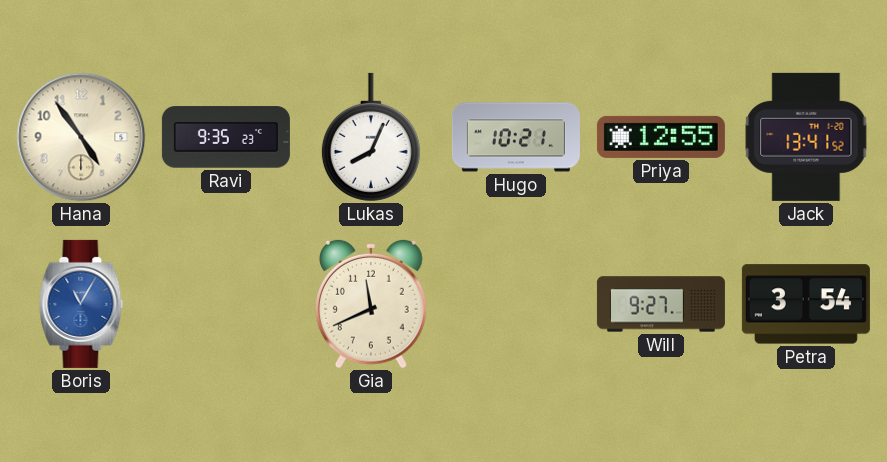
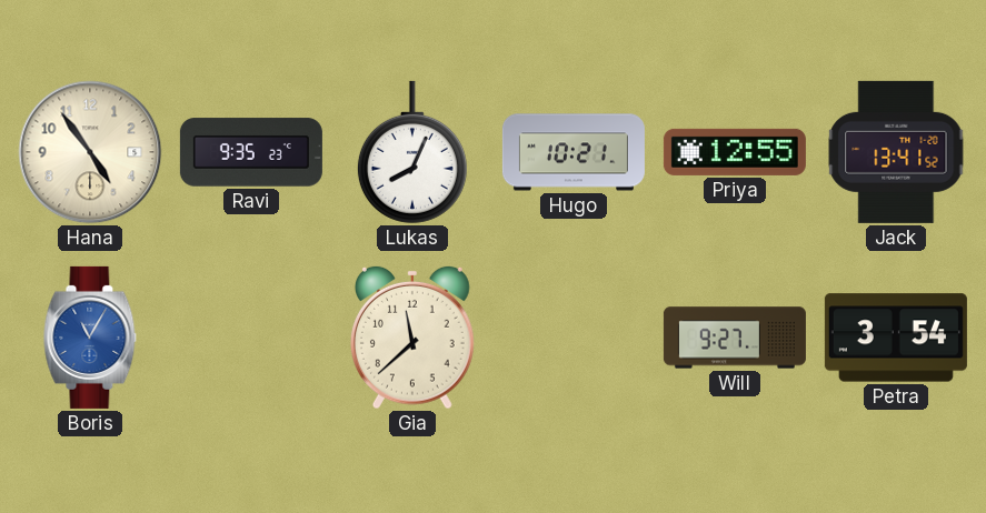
Gia: 11:41 -> 11:38 (412, 338)
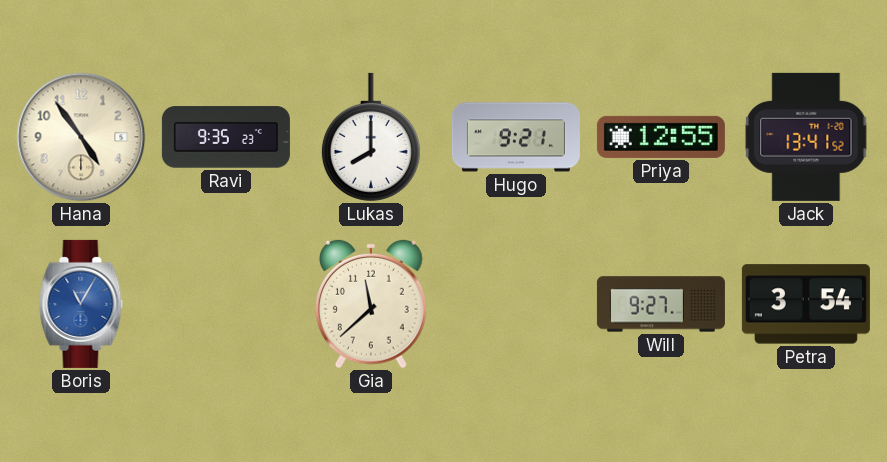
Lukas: 8:04 -> 8:00 (371, 137)
Hugo: 10:21 -> 9:21 (516, 137)
